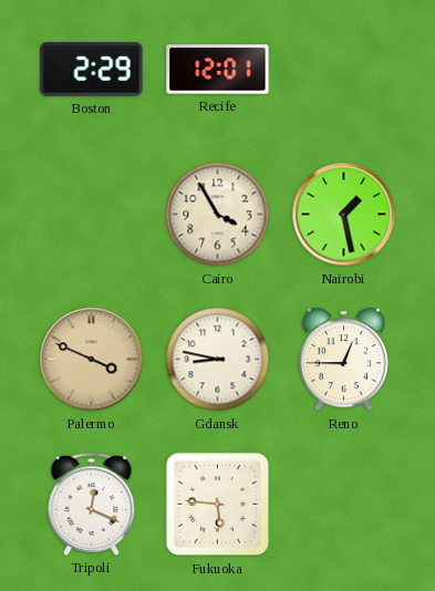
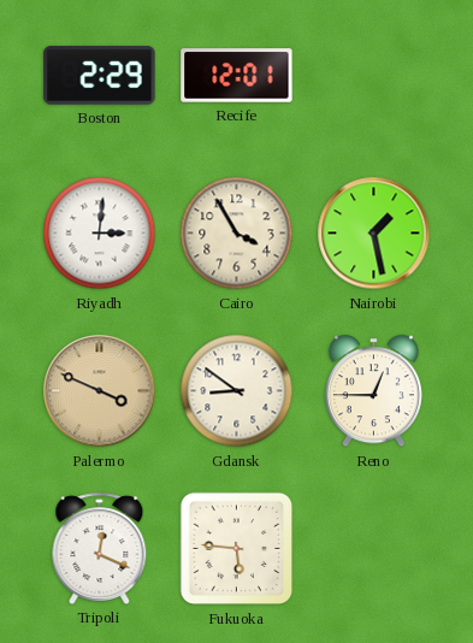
Riyadh: none -> 3:01 (100, 234)
Gdansk: 8:47 -> 8:51 (237, 391)
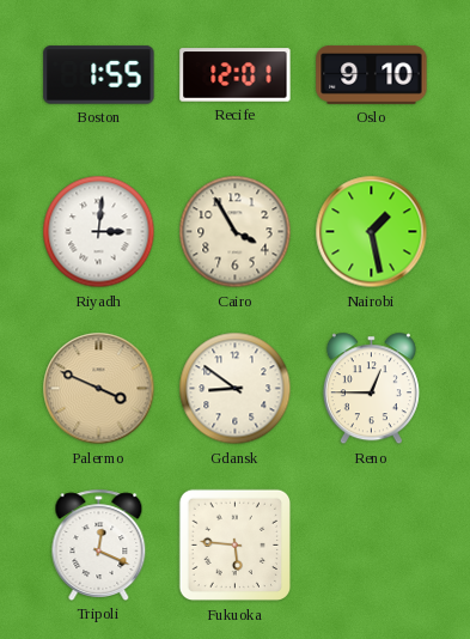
Boston: 2:29 -> 1:55 (99, 75)
Oslo: none -> 9:10 (372, 74)
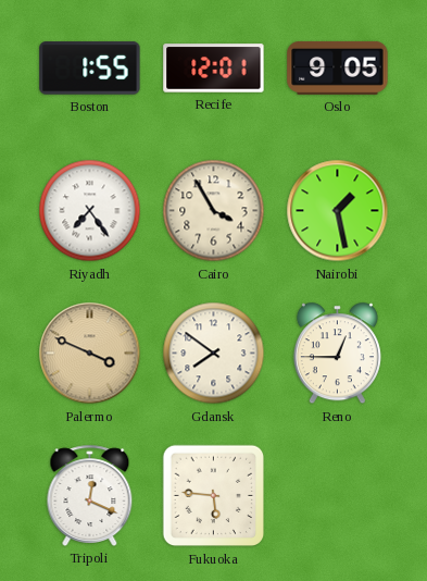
Oslo: 9:10 -> 9:05 (338, 67)
Riyadh: 3:01 -> 7:24 (90, 211)
Gdansk: 8:51 -> 7:51 (214, 354)
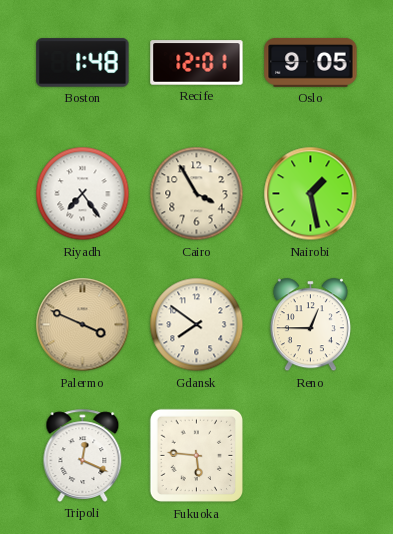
Boston: 1:55 -> 1:48 (83, 63)
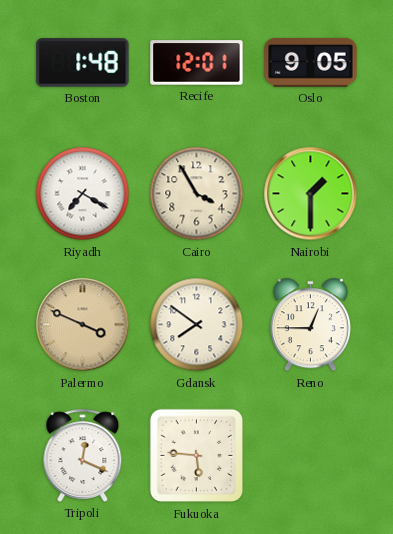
Riyadh: 7:24 -> 7:20 (83, 194)
Nairobi: 1:28 -> 1:30 (311, 194)
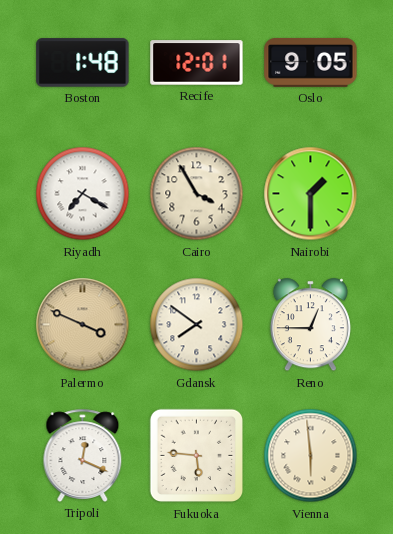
Vienna: none -> 5:59 (311, 456)
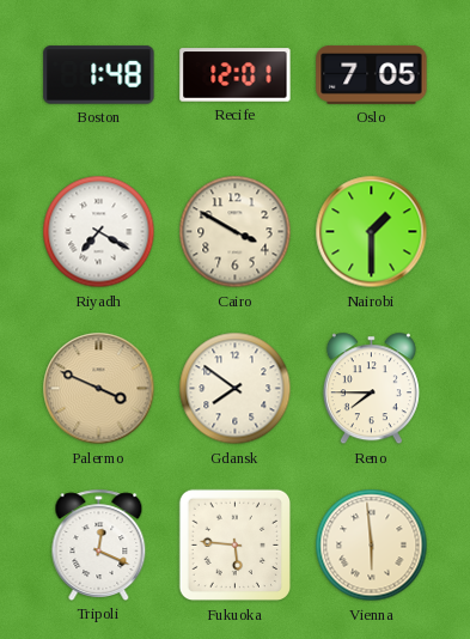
Oslo: 9:05 -> 7:05 (372, 74)
Cairo: 3:55 -> 3:50 (236, 232)
Reno: 12:45 -> 7:45 (371, 389)
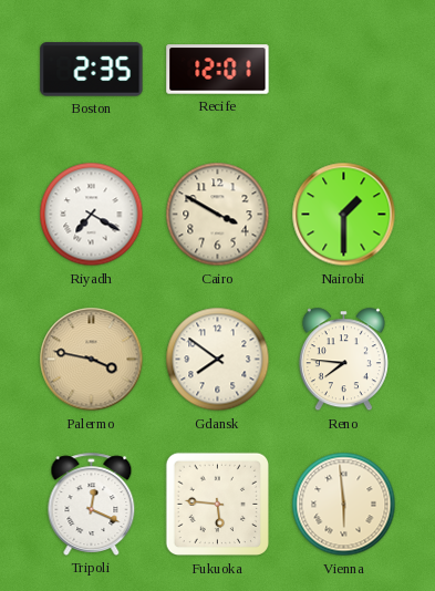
Boston: 1:48 -> 2:35 (92, 70)
Oslo: 7:05 -> none (372, 74)
Palermo: 3:49 -> 3:47 (92, 360)
Reno: 7:45 -> 7:46 (343, 360)
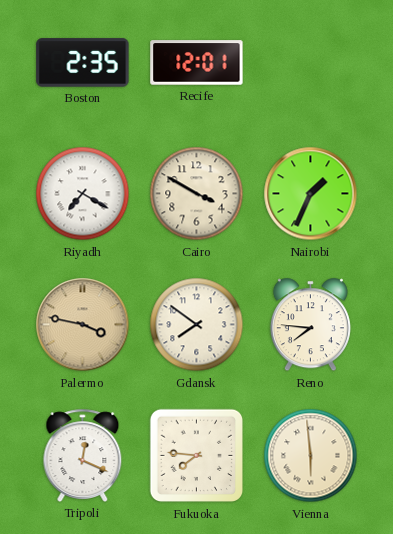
Nairobi: 1:30 -> 1:34 (311, 194)
Fukuoka: 5:46 -> 7:46 (197, 456)
